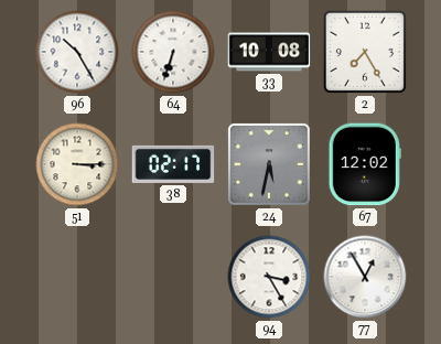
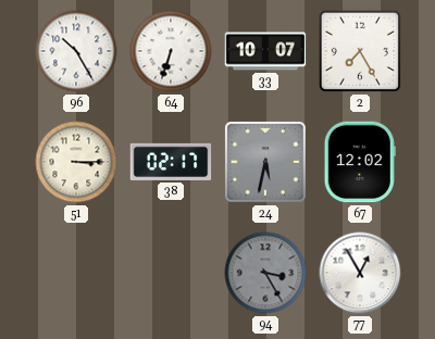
33: 10:08 -> 10:07 (265, 51)
94 dial: white -> grey (265, 273)
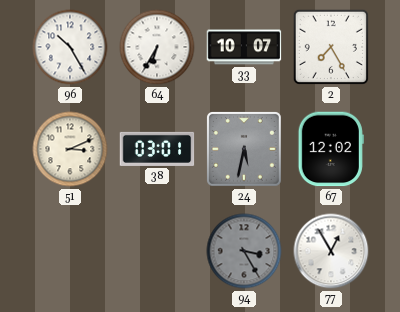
64: 6:33 -> 6:35 (157, 47)
51: 3:15 -> 3:11 (70, 149)
38: 02:17 -> 03:01 (157, 149)
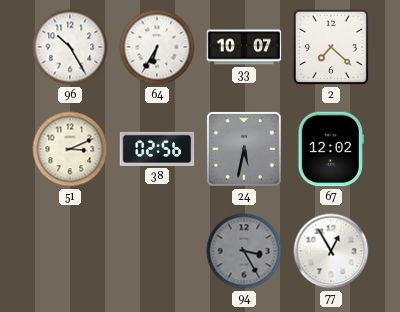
2: 7:25 -> 7:22 (331, 47)
38: 03:01 -> 02:56 (157, 149)
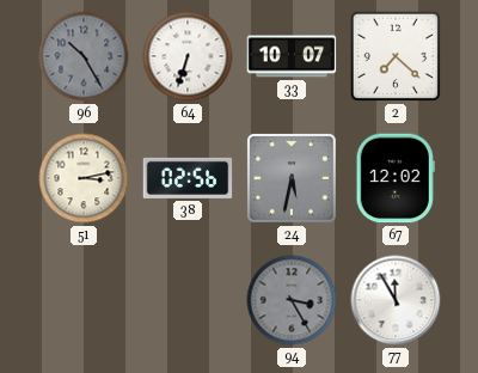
96 dial: white -> grey (84, 56)
64: 6:35 -> 6:33 (188, 56)
51: 3:11 -> 3:13 (84, 178)
77: 12:55 -> 11:55 (396, 300)
